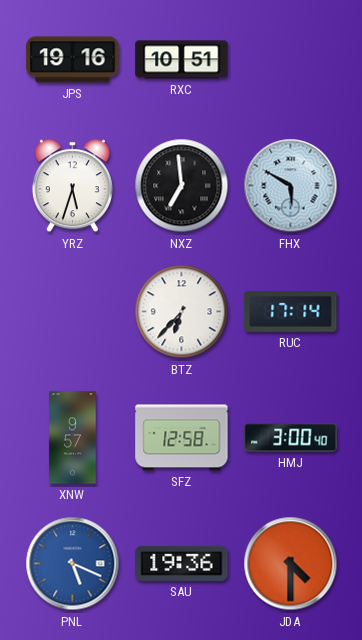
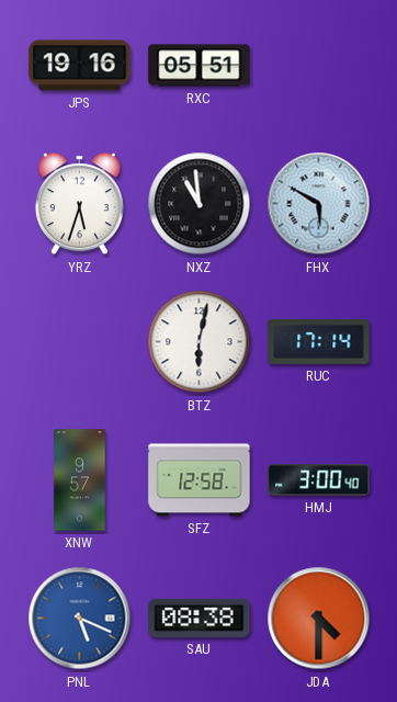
RXC: 10:51 -> 05:51 (200, 66)
NXZ: 6:59 -> 10:59 (200, 204)
BTZ: 6:37 -> 6:02 (200, 342)
SAU: 19:36 -> 08:38 (200, 618)
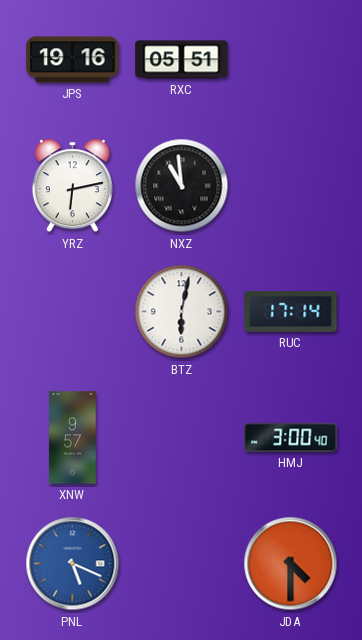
YRZ: 5:33 -> 6:13 (72, 186)
FHX: 5:50 -> none (319, 204)
SFZ: 12:58 -> none (200, 480)
SAU: 08:38 -> none (200, 618)
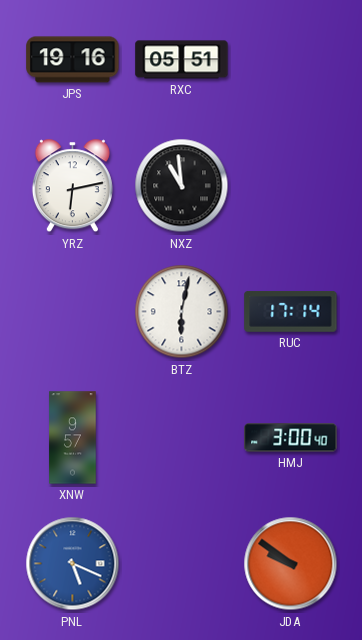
JDA: 4:30 -> 9:51 (291, 564)
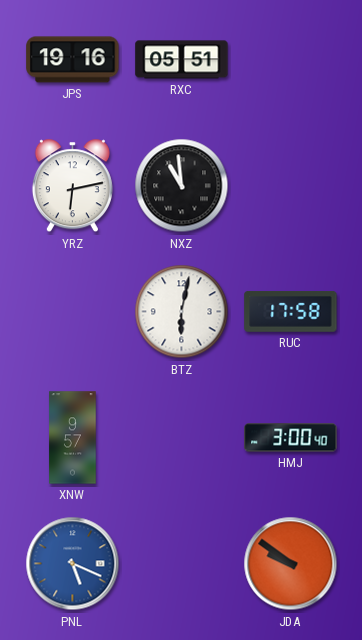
RUC: 17:14 -> 17:58 (291, 312)
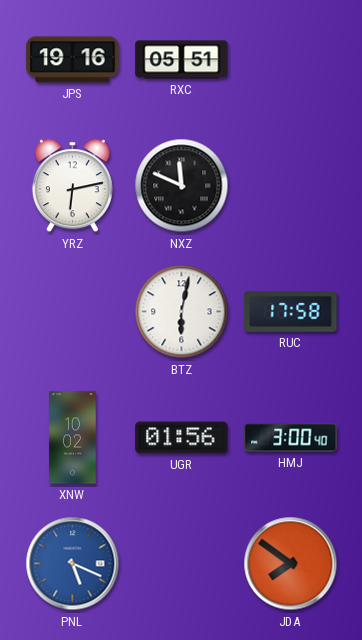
NXZ: 10:59 -> 11:49 (182, 186)
XNW: 9:57 -> 10:02 (73, 438)
UGR: none -> 01:56 (182, 438)
JDA: 9:51 -> 7:51 (291, 564)
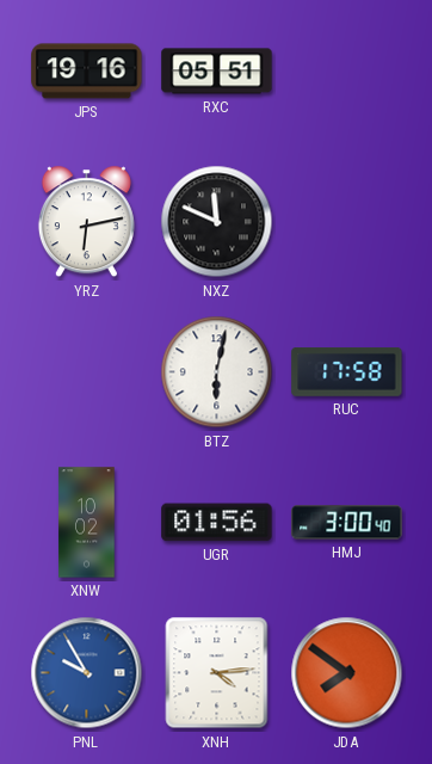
PNL: 5:19 -> 9:55 (87, 673)
XNH: none -> 4:14 (217, 673)
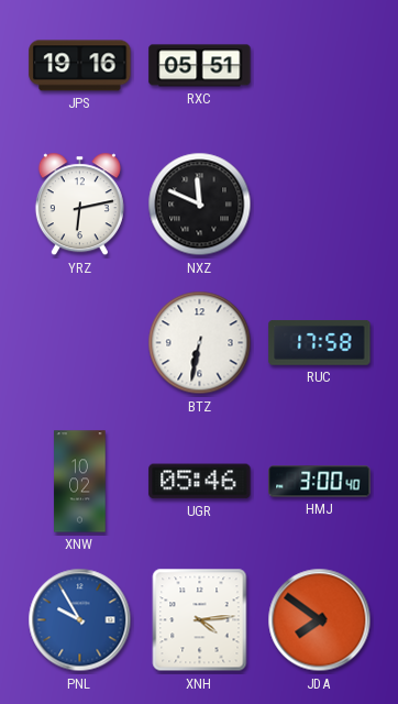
BTZ: 6:02 -> 6:32 (200, 343)
UGR: 01:56 -> 05:46 (200, 482)
